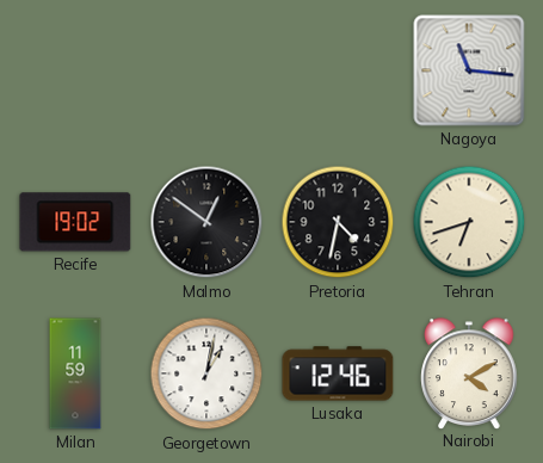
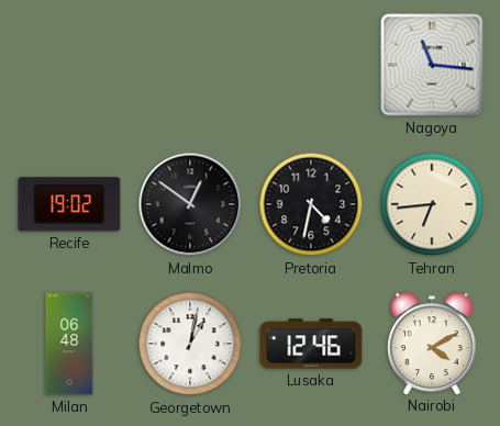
Tehran: 6:42 -> 6:44 (432, 204)
Milan: 11:59 -> 06:48 (69, 344)
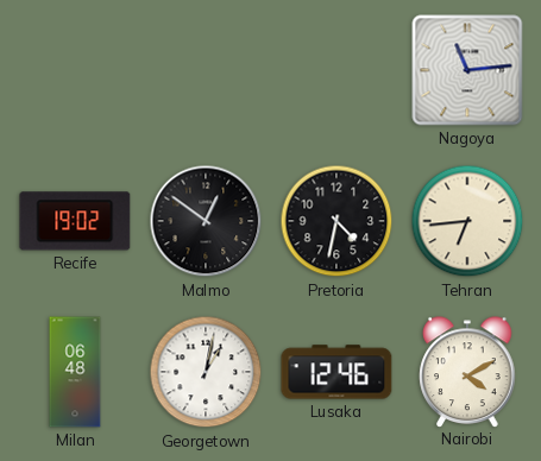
Nagoya: 11:16 -> 11:14 (467, 70)
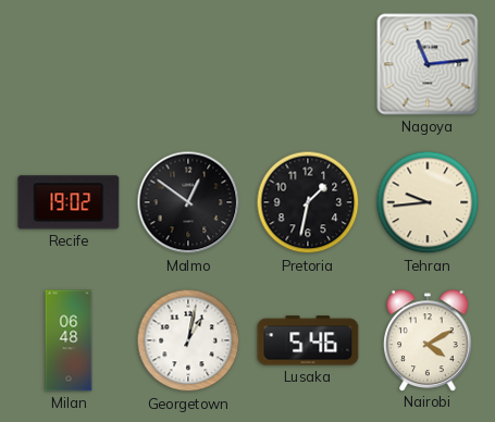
Pretoria: 4:32 -> 1:32 (308, 202)
Tehran: 6:44 -> 9:44 (428, 202)
Lusaka: 12:46 -> 5:46 (308, 340)
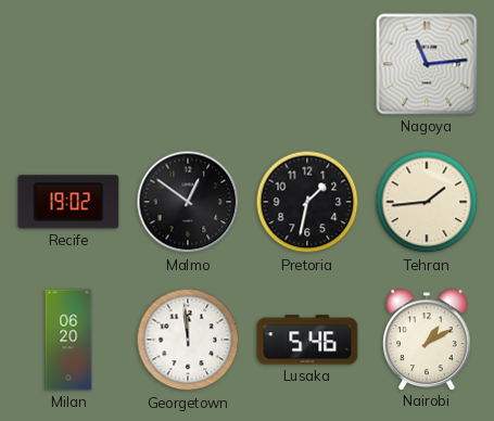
Tehran: 9:44 -> 1:44 (427, 202)
Milan: 06:48 -> 06:20 (68, 340)
Georgetown: 1:02 -> 11:59 (188, 340)
Nairobi: 4:10 -> 1:10 (427, 340)
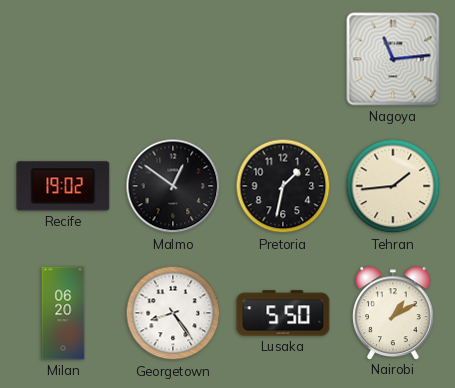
Georgetown: 11:59 -> 8:24 (173, 313)
Lusaka: 5:46 -> 5:50 (283, 313)
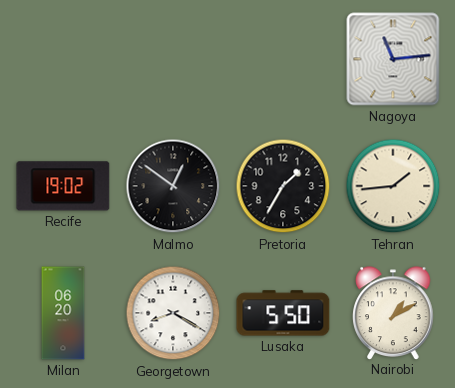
Pretoria: 1:32 -> 1:35 (283, 186)
Georgetown: 8:24 -> 8:20 (173, 313)
